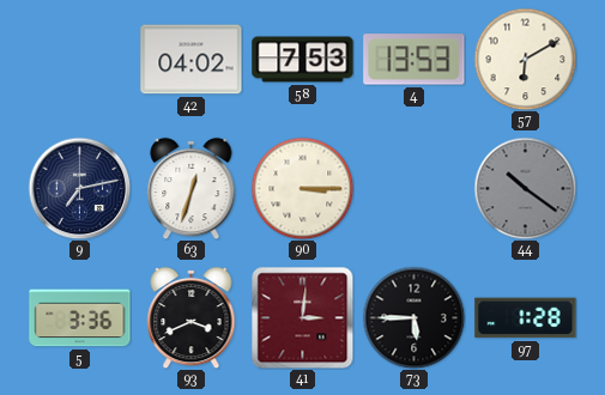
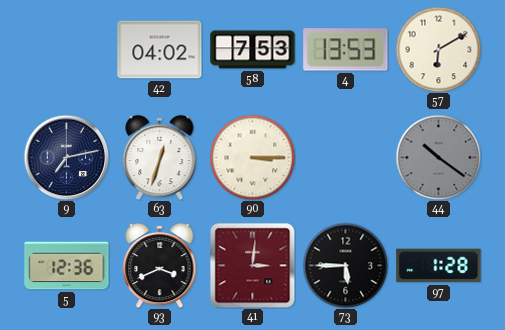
5: 3:36 -> 12:36 (67, 266)
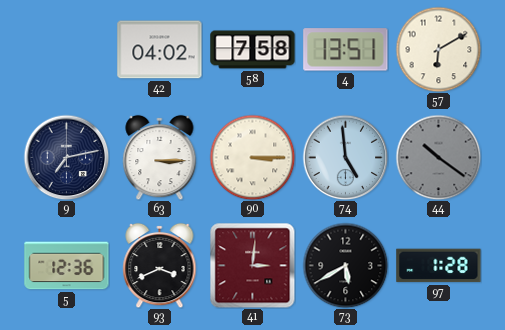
58: 7:53 -> 7:58 (253, 50)
4: 13:53 -> 13:51 (346, 50)
63: 12:33 -> 3:15 (160, 157)
74: none -> 4:59 (345, 157)
73: 5:45 -> 5:40 (345, 265)
